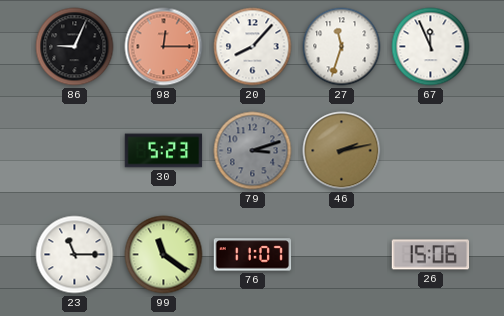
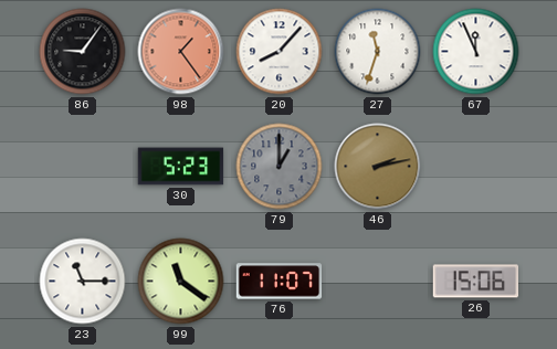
86: 9:04 -> 9:06 (83, 52)
98: 12:15 -> 1:24 (181, 52)
79: 3:12 -> 1:00 (280, 167)
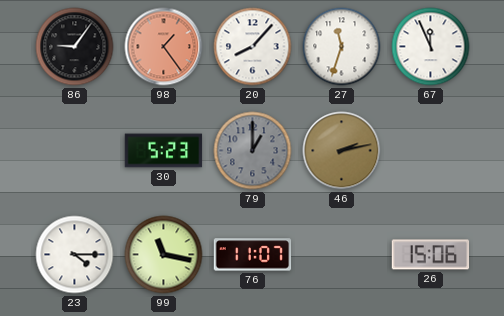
23: 11:15 -> 4:15 (75, 255)
99: 11:21 -> 11:17 (164, 255)
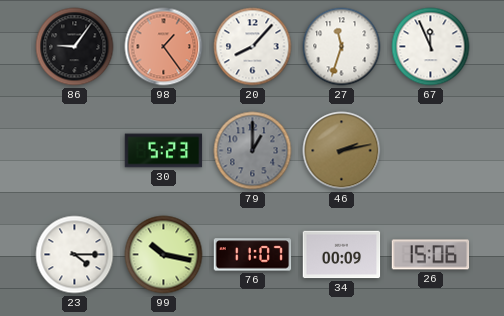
99: 11:17 -> 10:17 (164, 255)
34: none -> 00:09 (342, 255)
